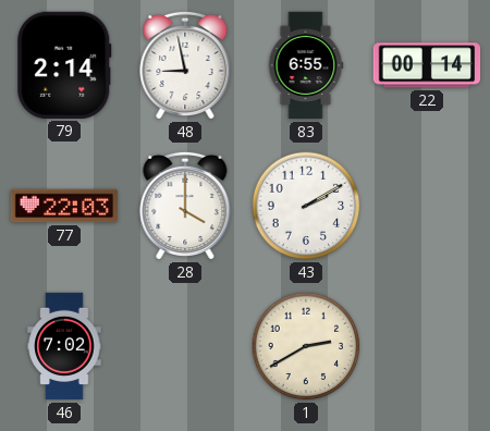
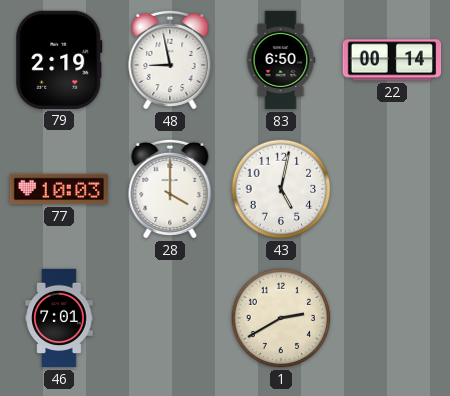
79: 2:14 -> 2:19 (59, 60)
83: 6:55 -> 6:50 (281, 60)
77: 22:03 -> 10:03 (58, 189)
43: 2:10 -> 5:02 (281, 189)
46: 7:02 -> 7:01 (59, 318)
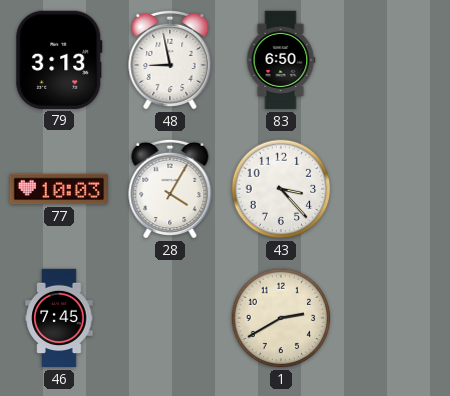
79: 2:19 -> 3:13 (59, 60)
22: 00:14 -> none (392, 60)
28: 4:00 -> 4:05 (170, 189)
43: 5:02 -> 3:23 (281, 189)
46: 7:01 -> 7:45 (59, 318)
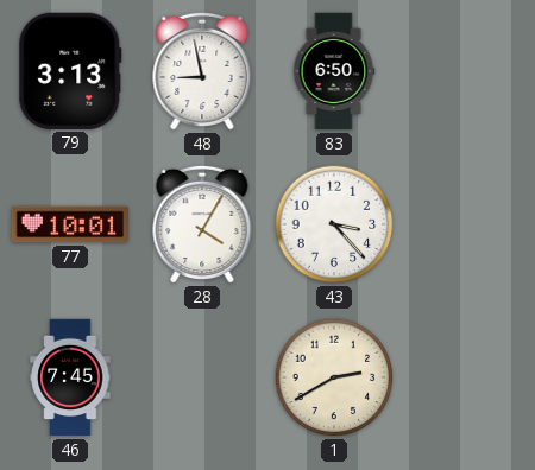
77: 10:03 -> 10:01 (69, 224)
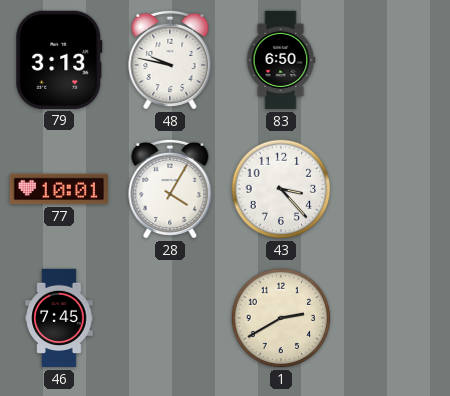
48: 8:58 -> 9:47 (170, 60)
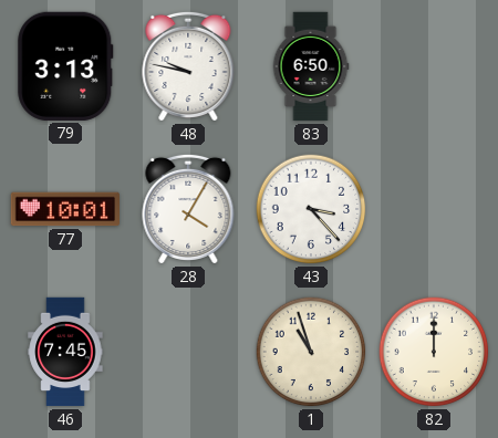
1: 2:40 -> 10:57 (311, 352)
82: none -> 12:00 (434, 352)
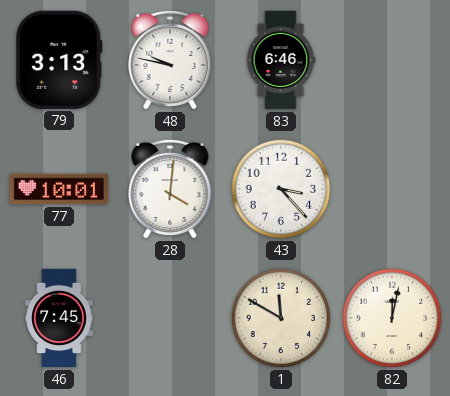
83: 6:50 -> 6:46 (281, 60)
28: 4:05 -> 4:01 (170, 189)
1: 10:57 -> 11:50 (281, 318)
82: 12:00 -> 12:02 (392, 318)
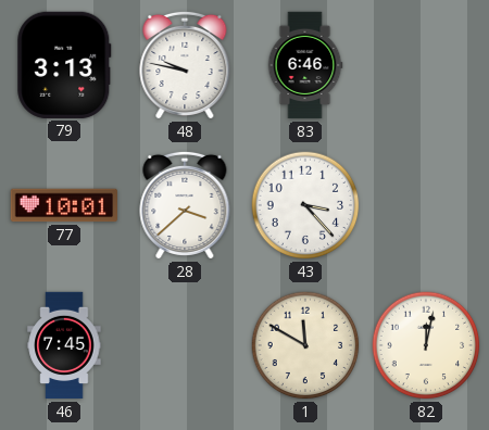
28: 4:01 -> 3:38 (185, 205)
